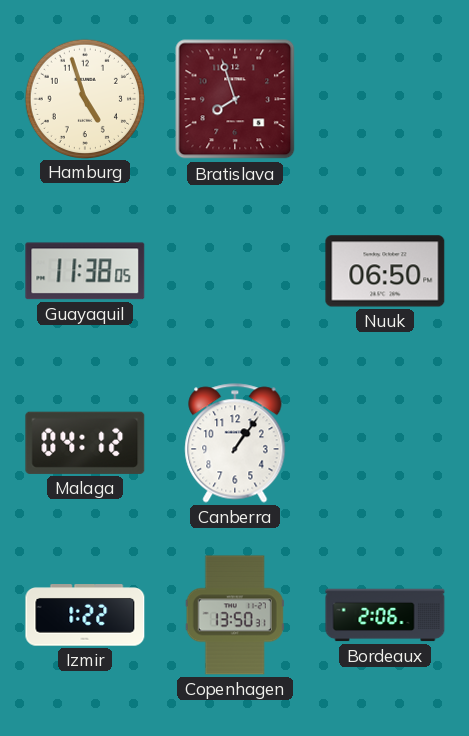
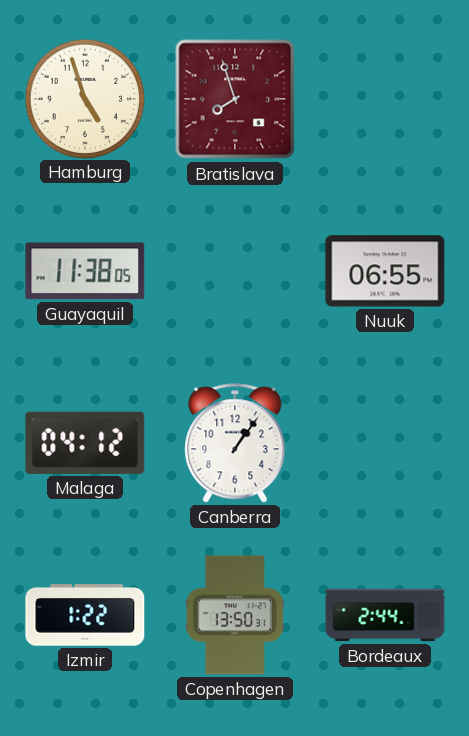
Nuuk: 06:50 -> 06:55 (385, 271)
Bordeaux: 2:06 -> 2:44 (385, 615)
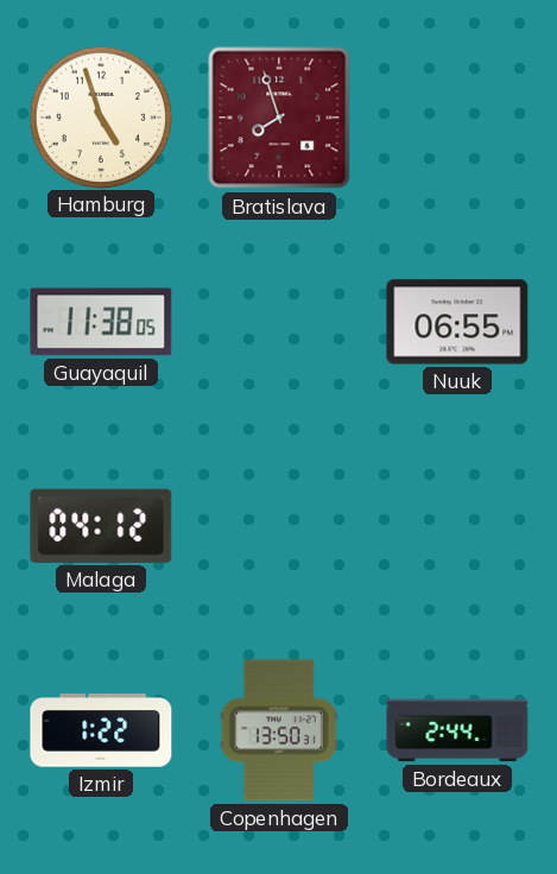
Canberra: 1:06 -> none (235, 443)
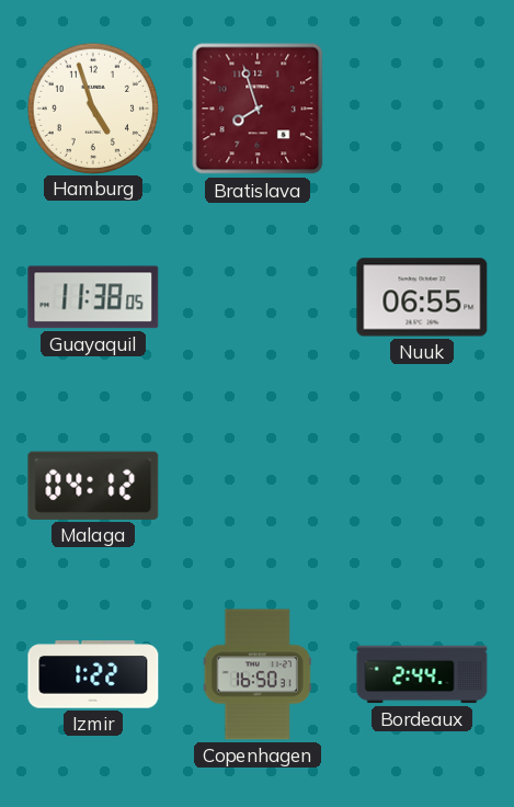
Copenhagen: 13:50 -> 16:50 (258, 674)
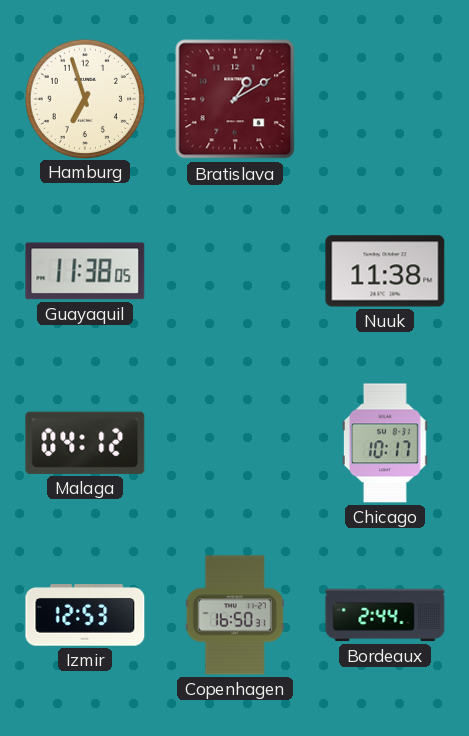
Hamburg: 4:57 -> 6:57 (84, 98)
Bratislava: 7:57 -> 1:10 (235, 99)
Nuuk: 06:55 -> 11:38 (385, 271)
Chicago: none -> 10:17 (386, 443)
Izmir: 1:22 -> 12:53 (85, 615)
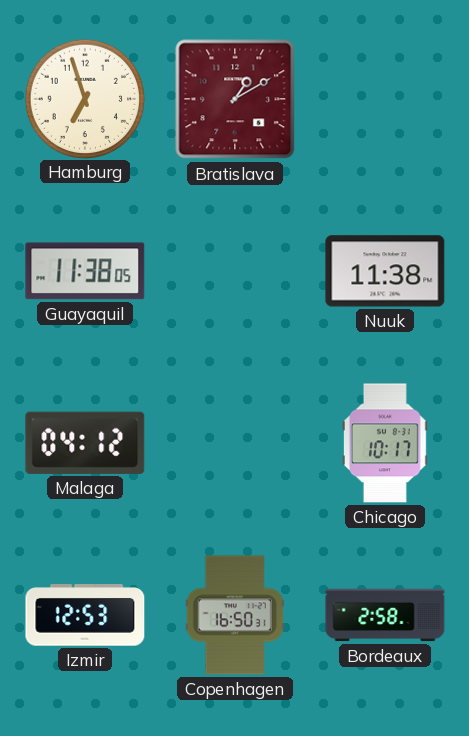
Bordeaux: 2:44 -> 2:58 (385, 615)
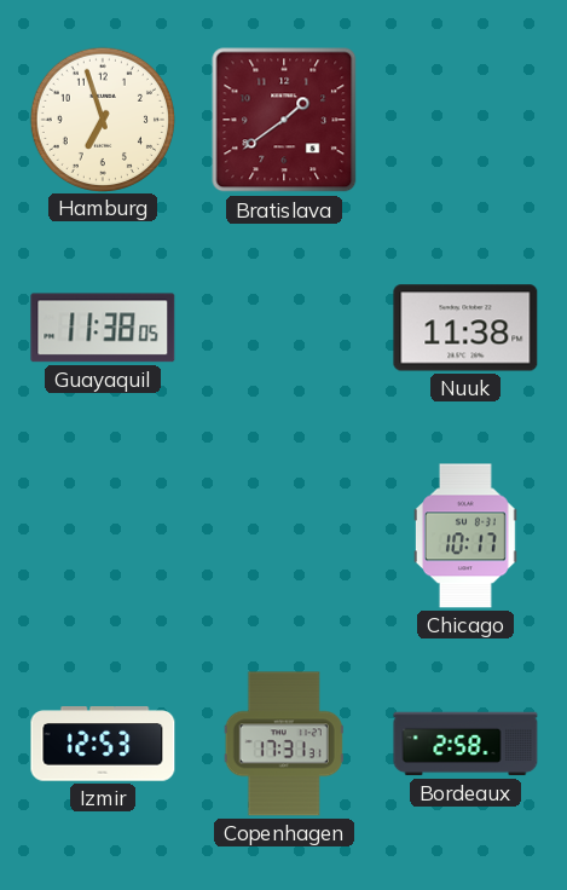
Bratislava: 1:10 -> 1:39 (284, 120)
Malaga: 04:12 -> none (85, 443)
Copenhagen: 16:50 -> 17:31 (284, 744)
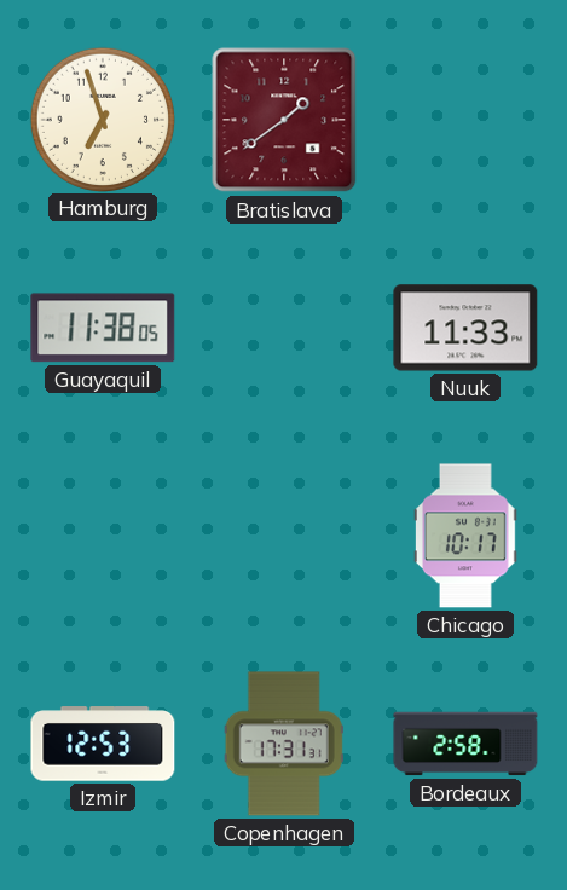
Nuuk: 11:38 -> 11:33 (465, 328)
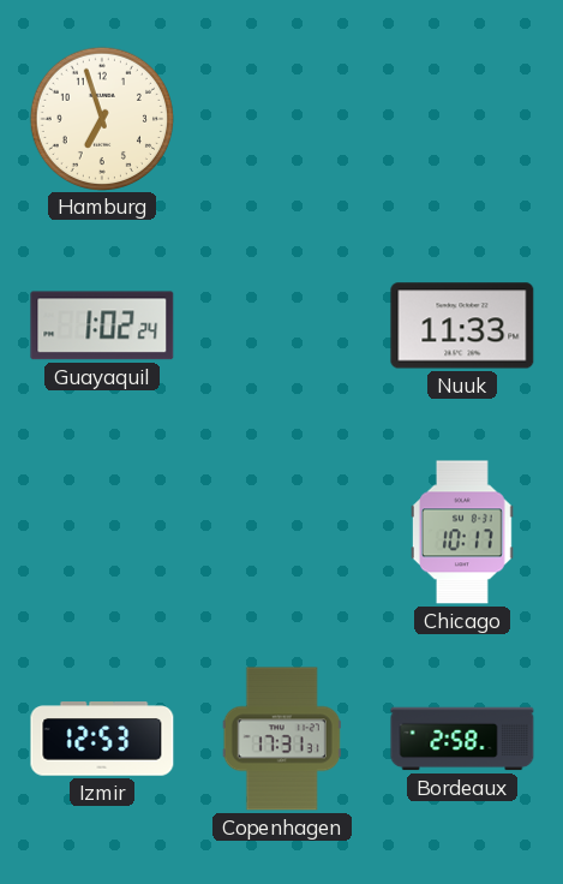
Bratislava: 1:39 -> none (284, 120)
Guayaquil: 11:38 -> 1:02 (102, 325)
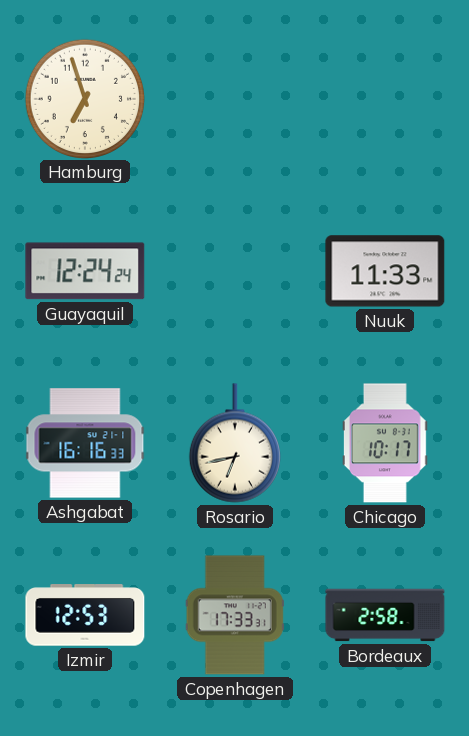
Guayaquil: 1:02 -> 12:24 (85, 271)
Ashgabat: none -> 16:16 (85, 443)
Rosario: none -> 6:43 (235, 443)
Copenhagen: 17:31 -> 17:33 (235, 615)
